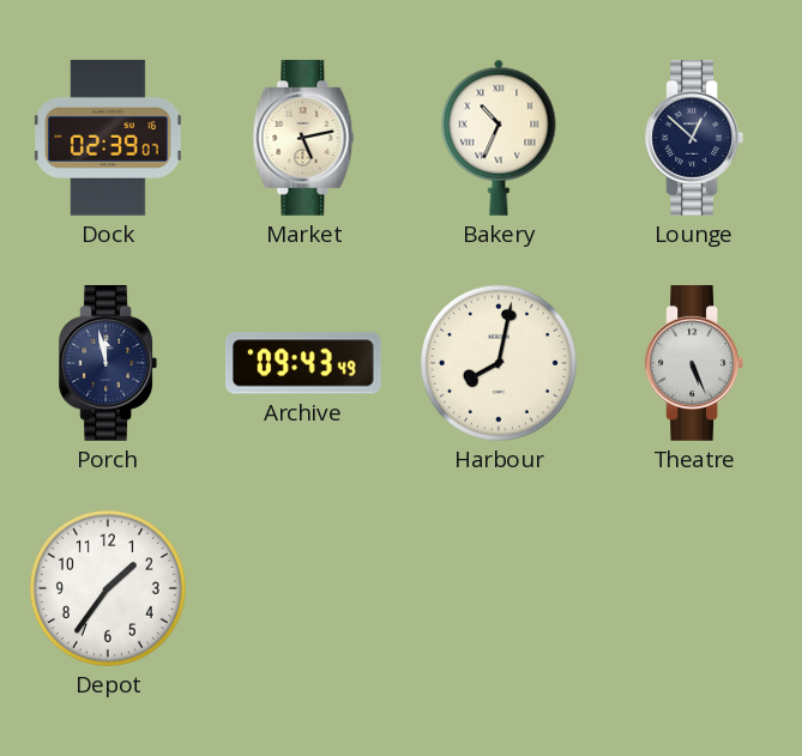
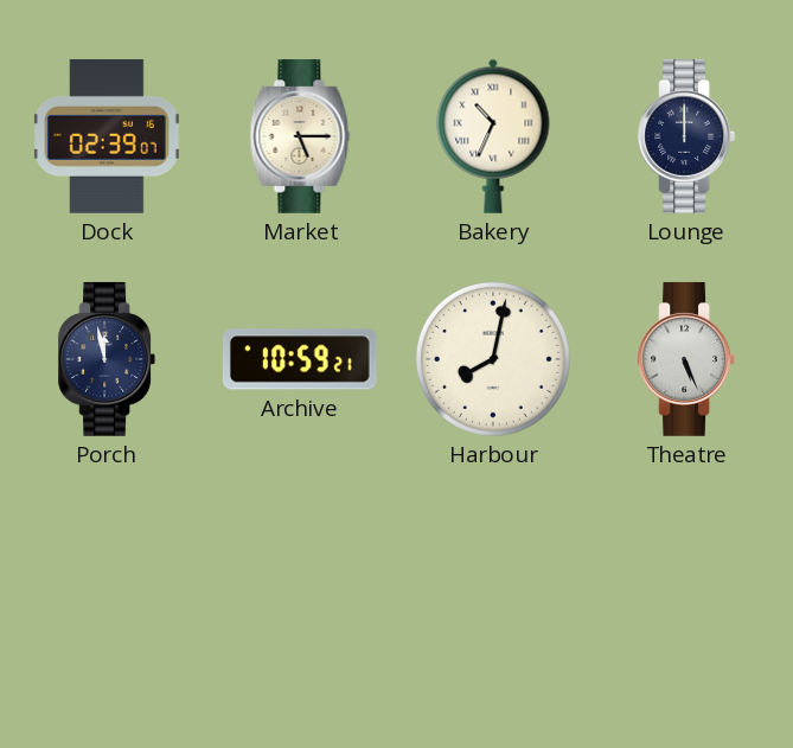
Market: 5:13 -> 5:15 (300, 136)
Lounge: 12:52 -> 12:00 (686, 136)
Archive: 09:43 -> 10:59 (300, 359)
Depot: 1:36 -> none (108, 588)
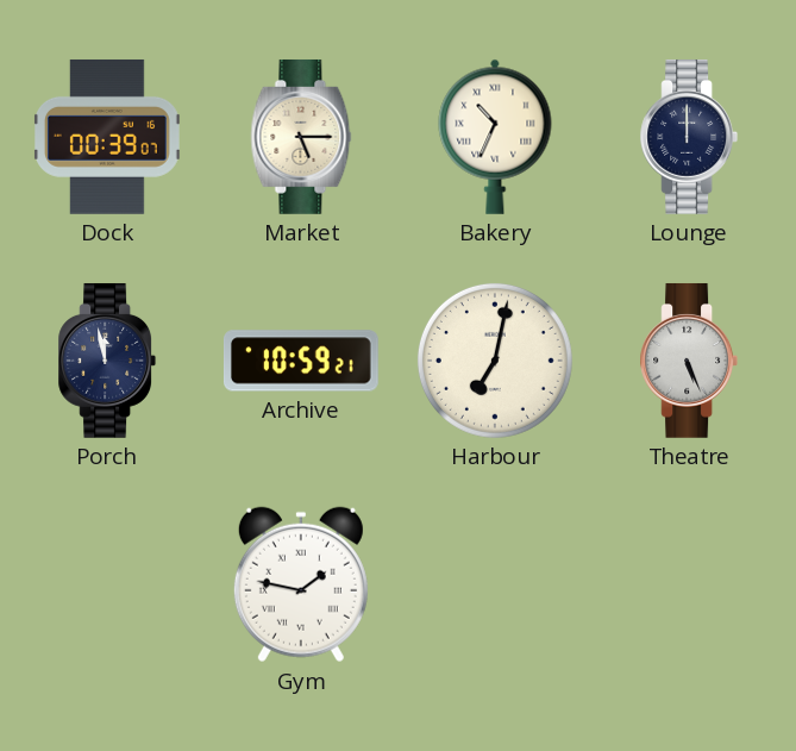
Dock: 02:39 -> 00:39 (107, 137)
Harbour: 8:02 -> 7:02 (495, 361)
Gym: none -> 1:47 (301, 584)
